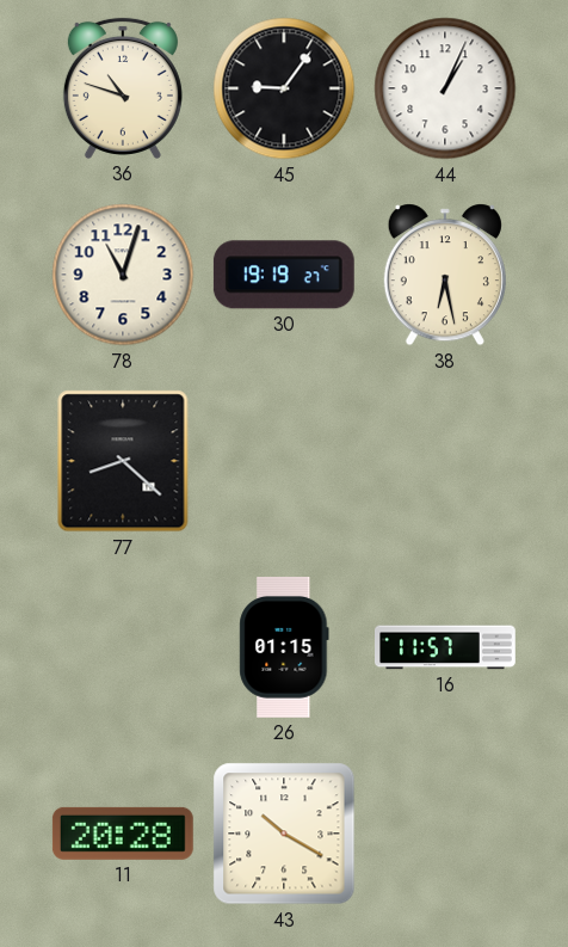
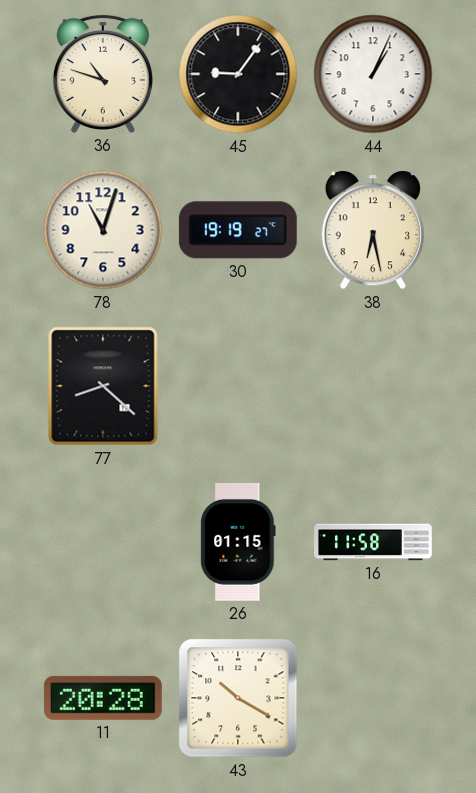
16: 11:57 -> 11:58 (374, 542)
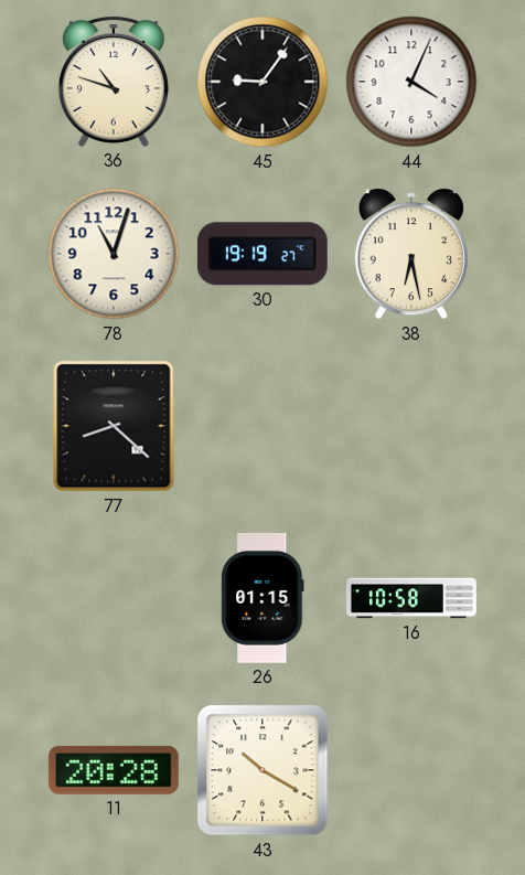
44: 1:04 -> 4:04 (411, 82)
16: 11:58 -> 10:58 (413, 598)
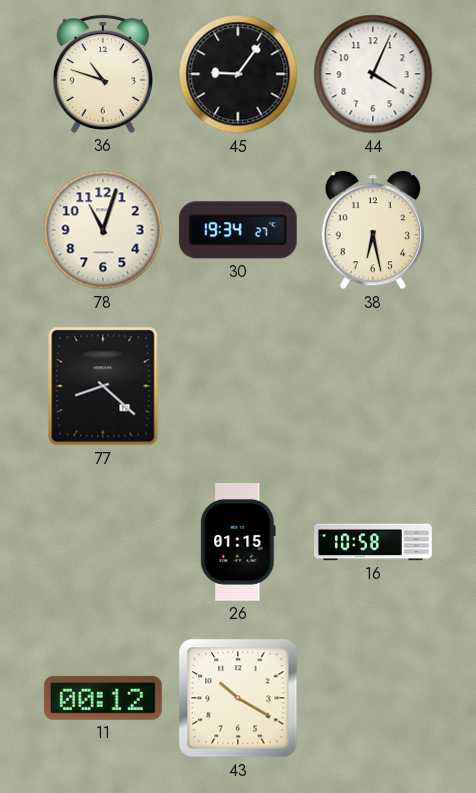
30: 19:19 -> 19:34 (238, 230)
11: 20:28 -> 00:12 (103, 698)
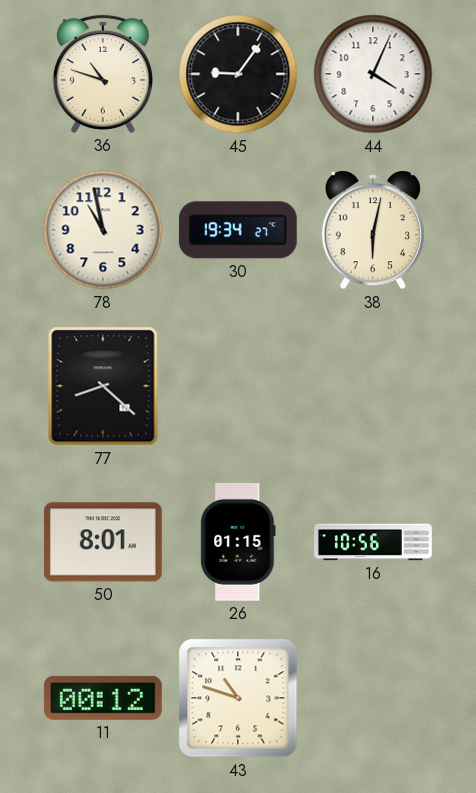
78: 11:03 -> 10:58 (103, 230)
38: 6:28 -> 6:02 (373, 230)
50: none -> 8:01 (103, 542)
16: 10:58 -> 10:56 (374, 542)
43: 10:20 -> 10:48 (238, 698)
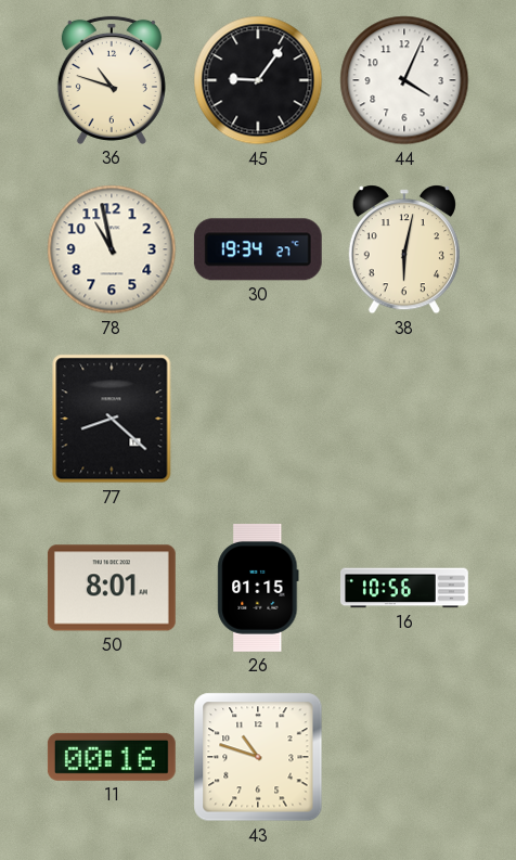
11: 00:12 -> 00:16 (112, 757)
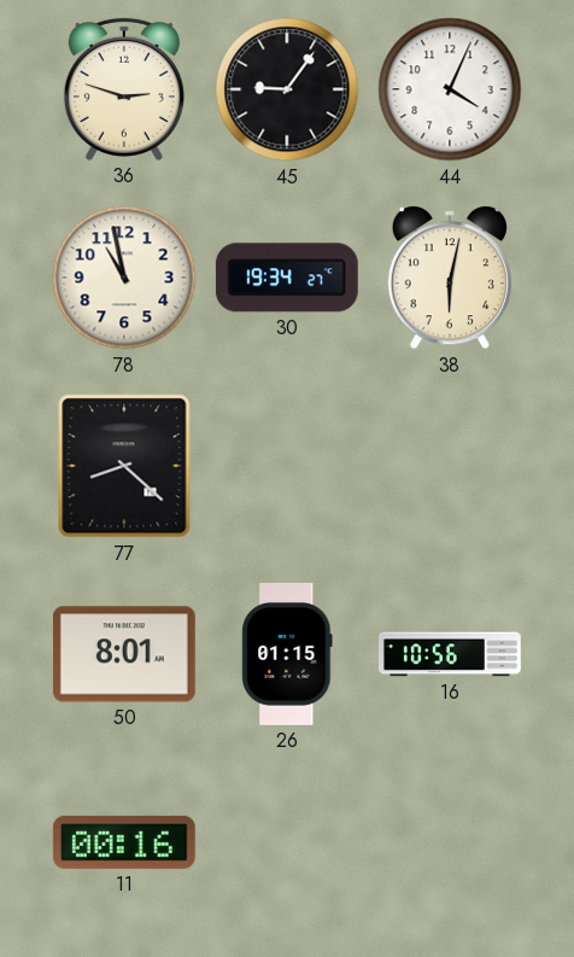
36: 10:48 -> 2:48 (124, 89)
43: 10:48 -> none (258, 757)
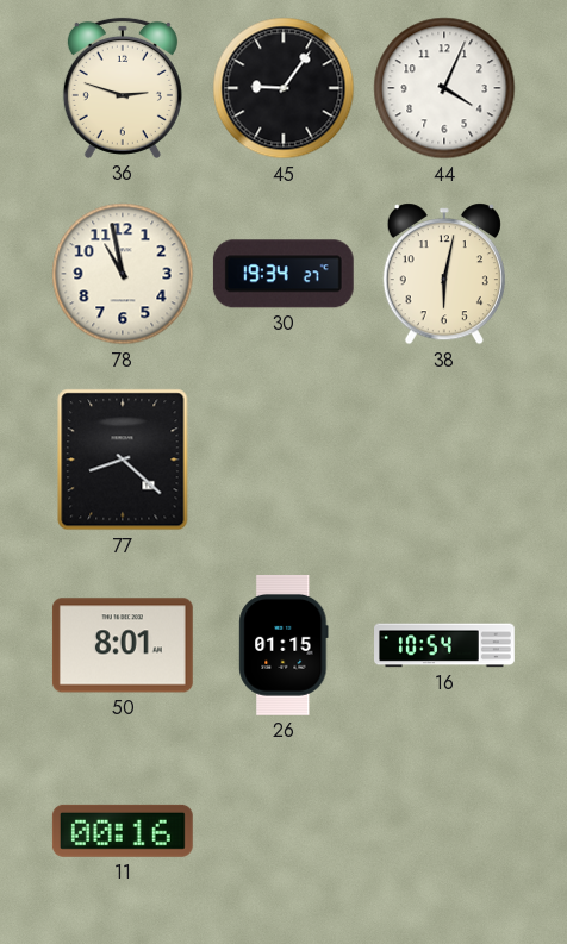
16: 10:56 -> 10:54 (445, 645)
